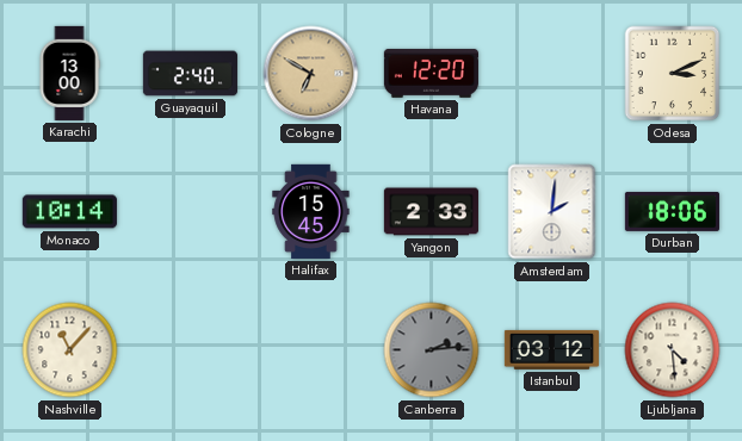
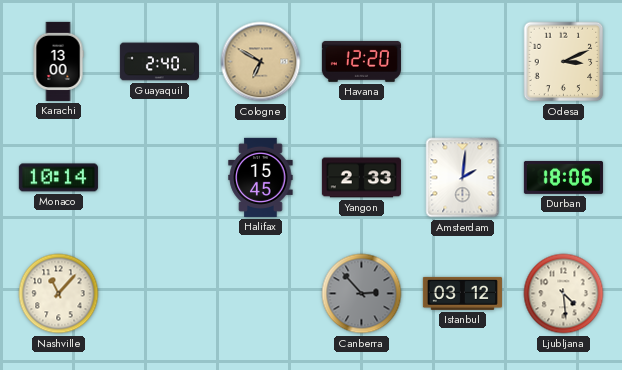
Canberra: 2:14 -> 2:53 (362, 294)
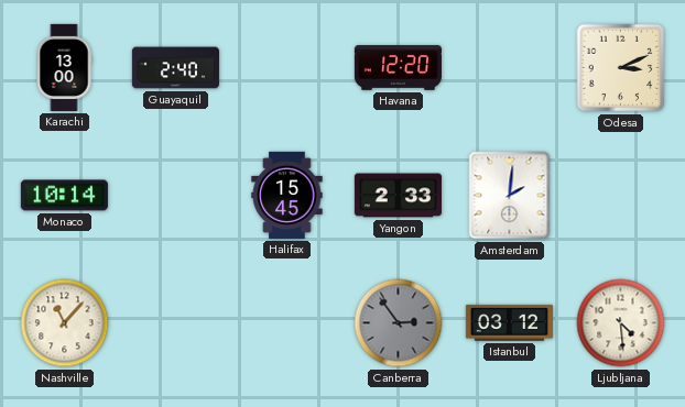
Cologne: 6:50 -> none (261, 62)
Durban: 18:06 -> none (563, 177)
Canberra: 2:53 -> 2:54 (399, 323)
